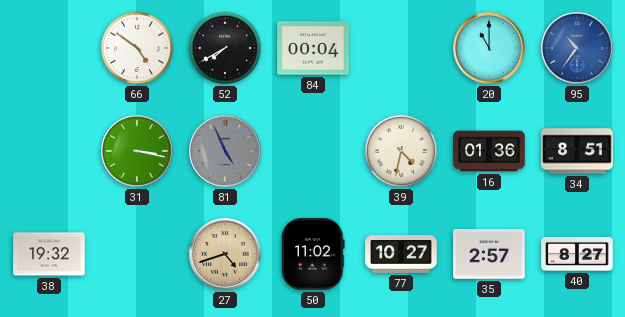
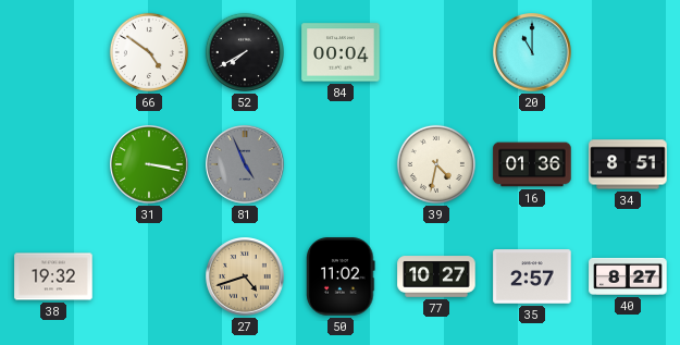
95: 10:36 -> none (577, 48)
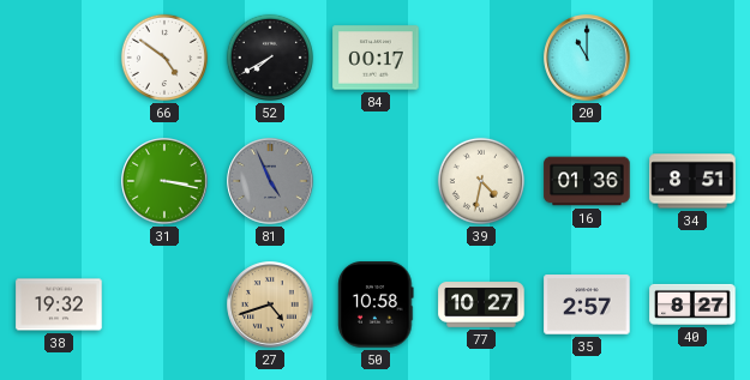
84: 00:04 -> 00:17 (376, 58)
50: 11:02 -> 10:58 (376, 304)
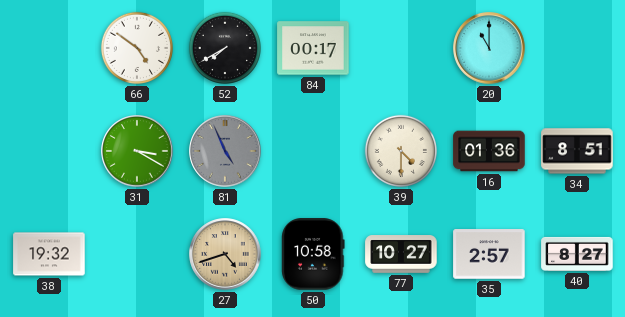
31: 3:17 -> 3:20 (137, 151)
39: 4:32 -> 4:30 (401, 151)
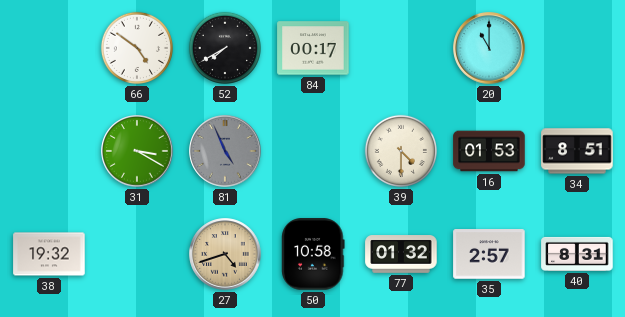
16: 01:36 -> 01:53 (489, 151)
77: 10:27 -> 01:32 (401, 254)
40: 8:27 -> 8:31 (577, 254)
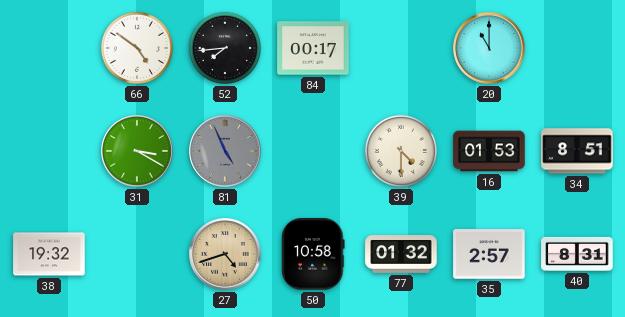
52: 7:40 -> 7:44 (225, 48)
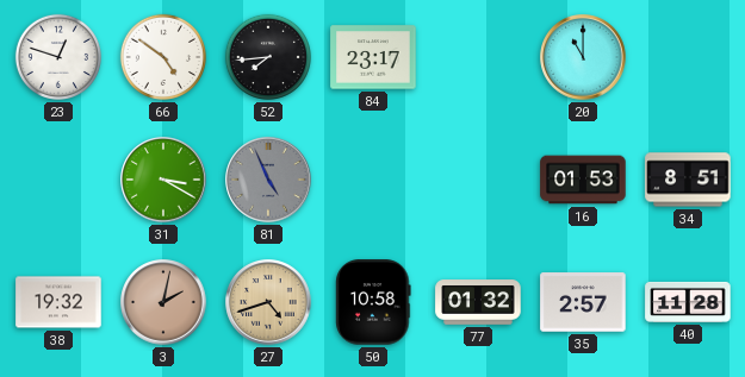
23: none -> 12:48 (58, 57)
84: 00:17 -> 23:17 (373, 57)
39: 4:30 -> none (401, 151)
3: none -> 2:02 (163, 302)
40: 8:31 -> 11:28 (688, 302)
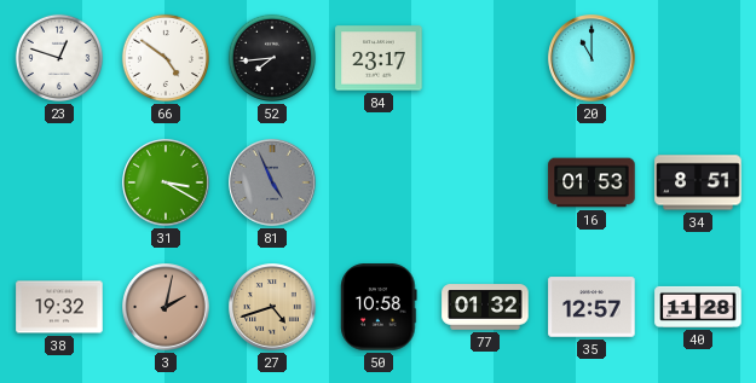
35: 2:57 -> 12:57 (591, 307)
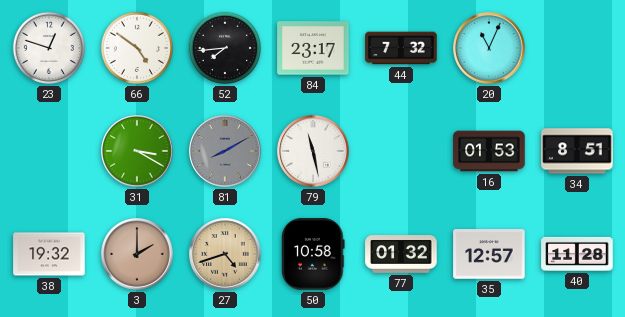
44: none -> 7:32 (401, 48)
20: 11:00 -> 11:04 (489, 48)
81: 4:56 -> 8:10 (225, 151)
79: none -> 11:28 (313, 151)
3: 2:02 -> 2:00 (137, 254)
